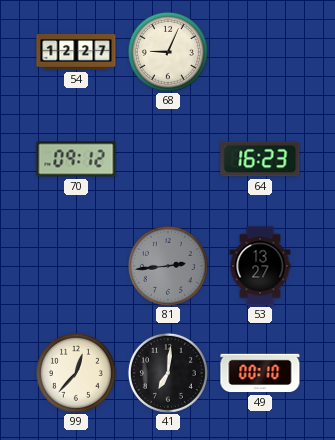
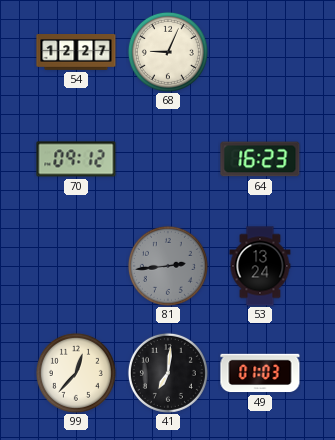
53: 13:27 -> 13:24 (260, 266)
49: 00:10 -> 01:03 (260, 373)
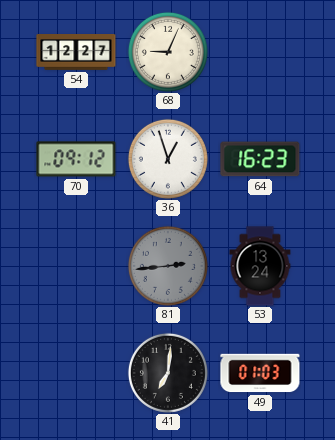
36: none -> 12:57 (168, 159)
99: 12:37 -> none (76, 373)
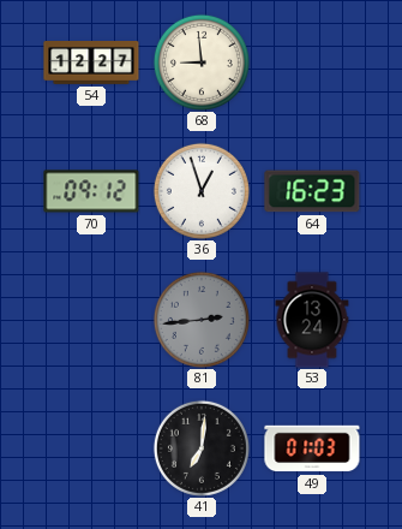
68: 9:04 -> 8:59 (202, 63)
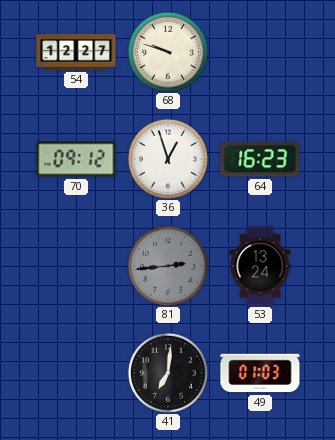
68: 8:59 -> 9:48 (168, 52)
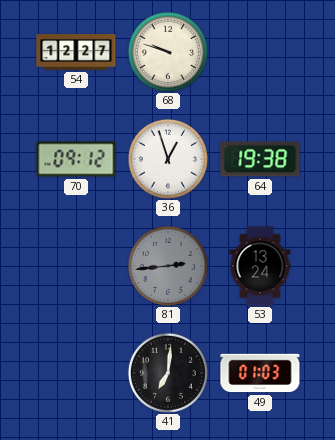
64: 16:23 -> 19:38 (260, 159)
